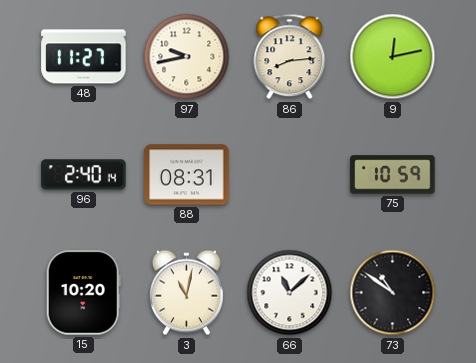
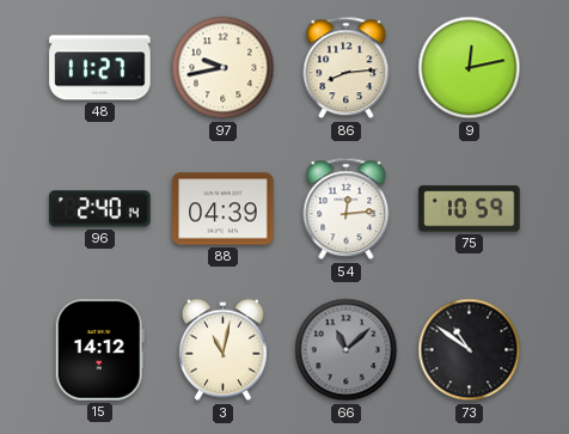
88: 08:31 -> 04:39 (224, 209)
54: none -> 12:14 (347, 209)
15: 10:20 -> 14:12 (99, 350)
66 dial: white -> grey (347, 350)
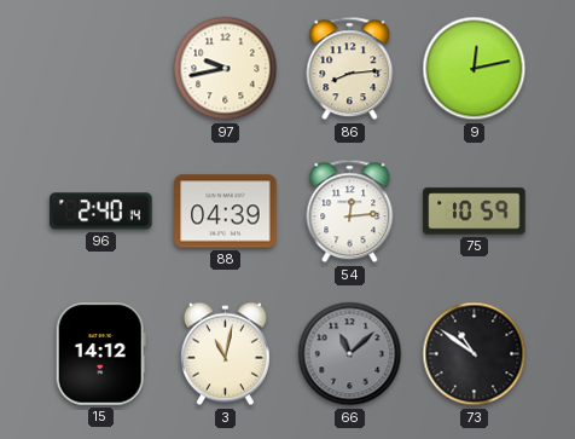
48: 11:27 -> none (100, 68)
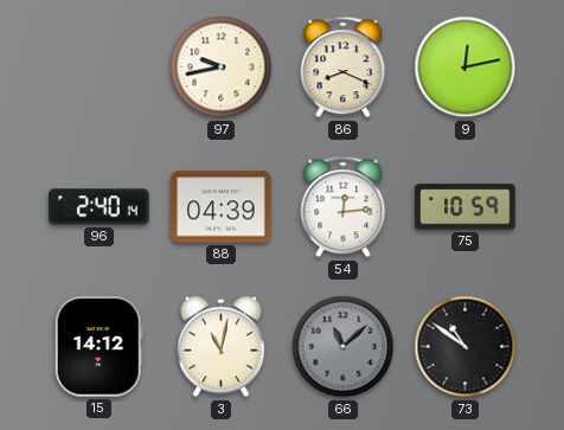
86: 8:14 -> 8:19 (344, 68)
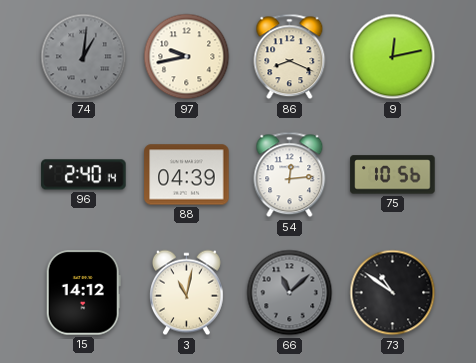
74: none -> 1:01 (84, 57)
75: 10:59 -> 10:56 (393, 175)
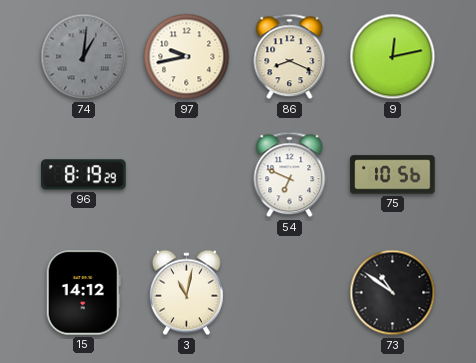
96: 2:40 -> 8:19 (84, 175)
88: 04:39 -> none (187, 175)
54: 12:14 -> 6:49 (290, 175)
66: 11:08 -> none (290, 293)
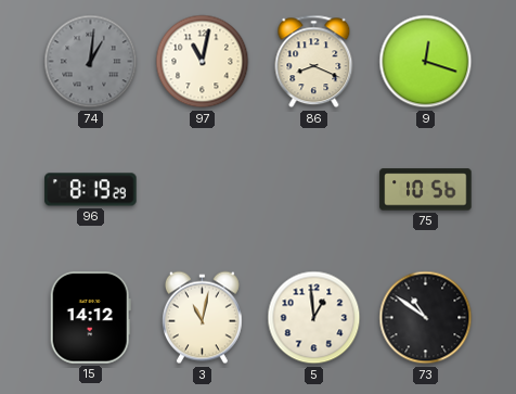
97: 9:43 -> 11:02 (203, 62)
9: 12:13 -> 12:18 (426, 62)
54: 6:49 -> none (290, 175)
5: none -> 12:59 (314, 318)
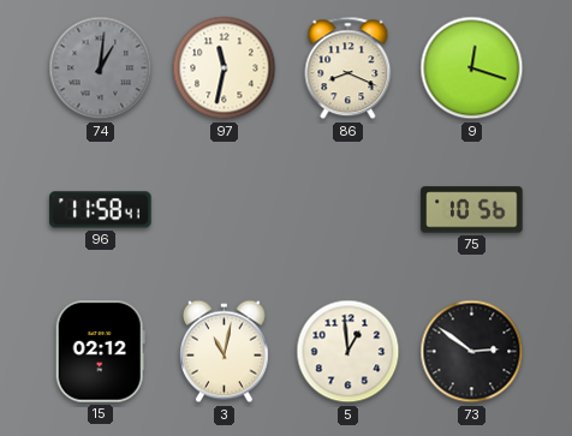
97: 11:02 -> 11:32 (225, 68)
96: 8:19 -> 11:58 (101, 210)
15: 14:12 -> 02:12 (100, 352)
73: 10:51 -> 2:51 (472, 352)
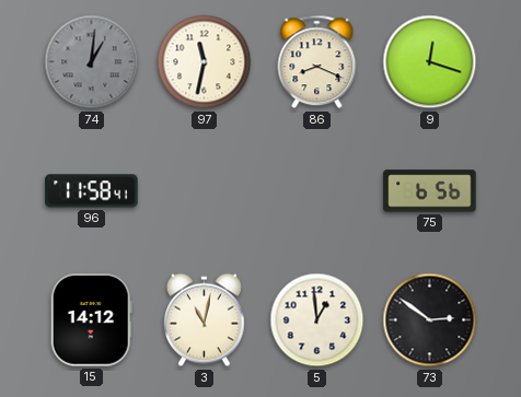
75: 10:56 -> 6:56 (430, 191)
15: 02:12 -> 14:12 (91, 320)
